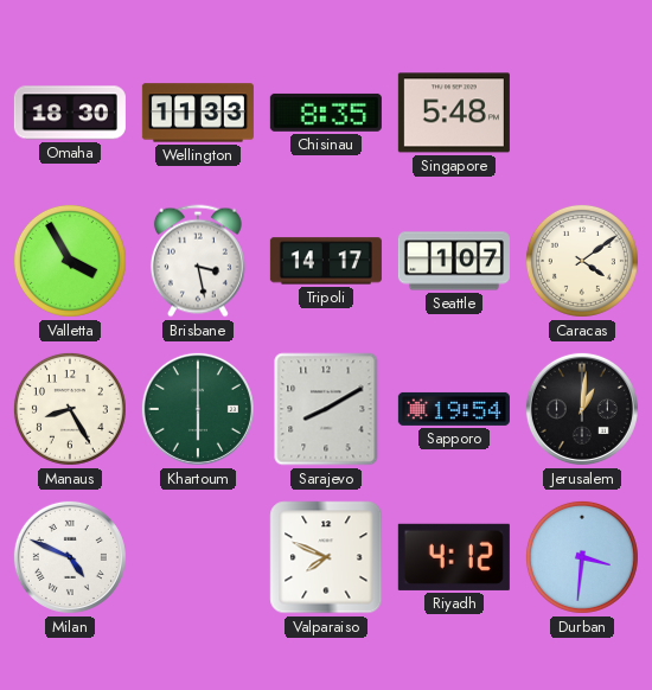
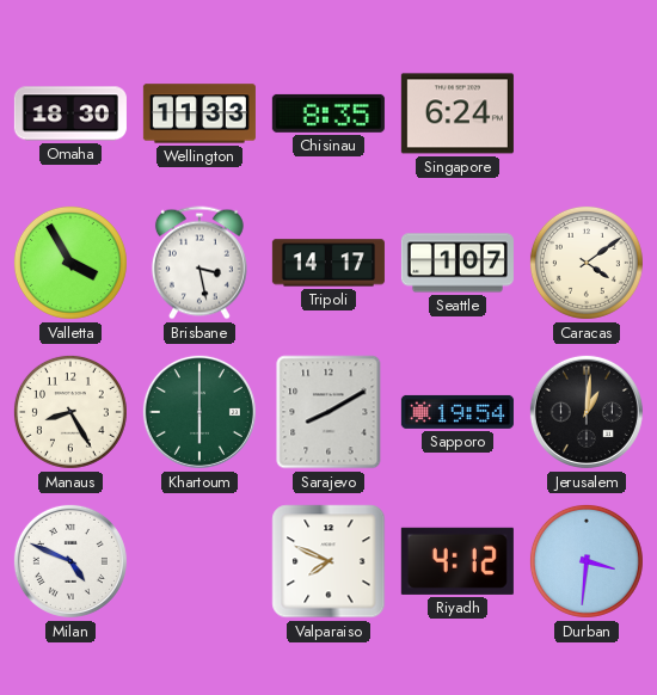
Singapore: 5:48 -> 6:24 (458, 113)
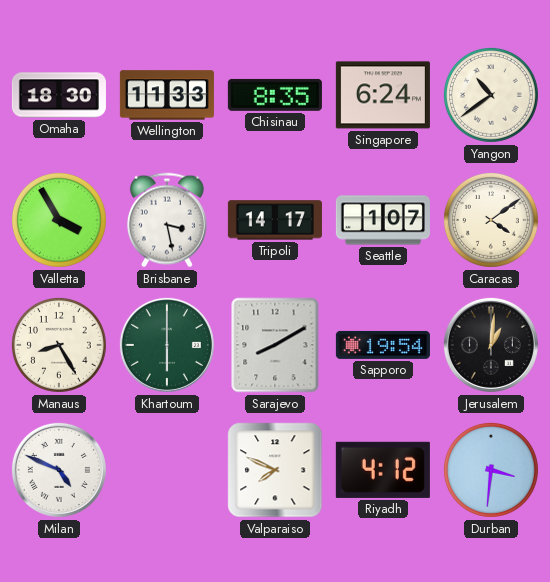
Yangon: none -> 10:39 (491, 95)
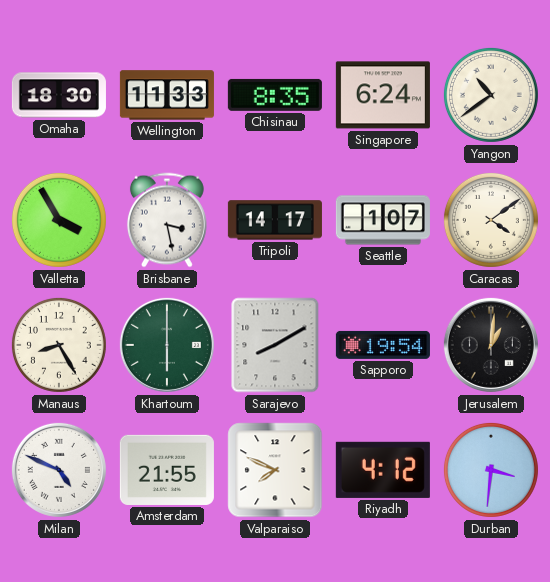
Amsterdam: none -> 21:55 (167, 470)
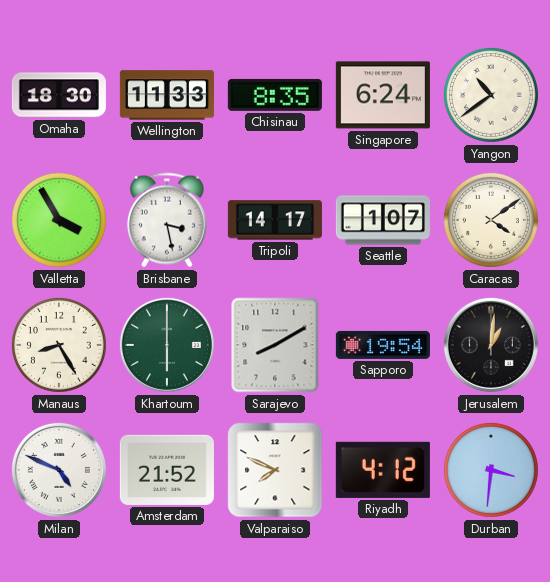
Amsterdam: 21:55 -> 21:52 (167, 470)
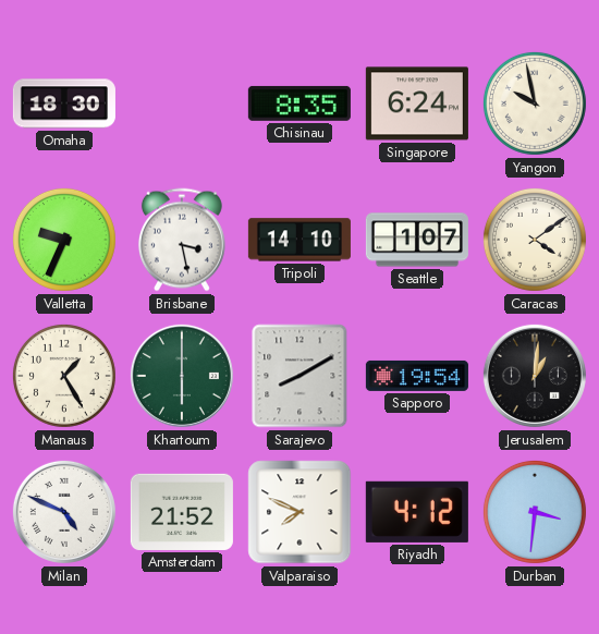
Wellington: 11:33 -> none (167, 95)
Yangon: 10:39 -> 9:58 (535, 103)
Valletta: 3:55 -> 9:34 (64, 240)
Tripoli: 14:17 -> 14:10 (299, 240)
Manaus: 8:25 -> 1:25 (64, 376)
